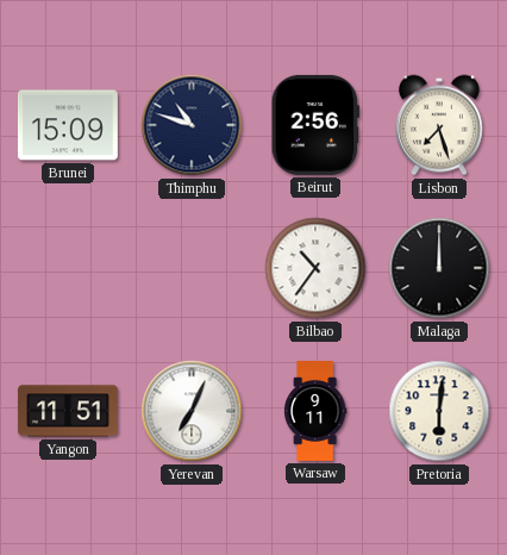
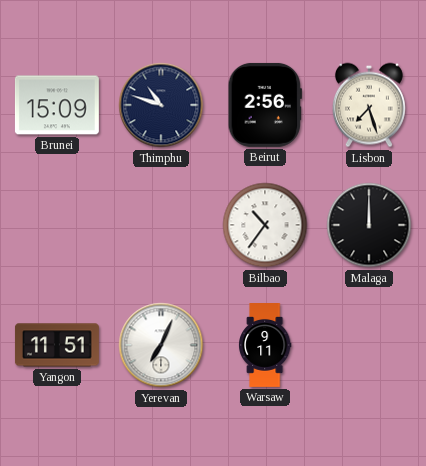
Pretoria: 6:01 -> none (439, 411)
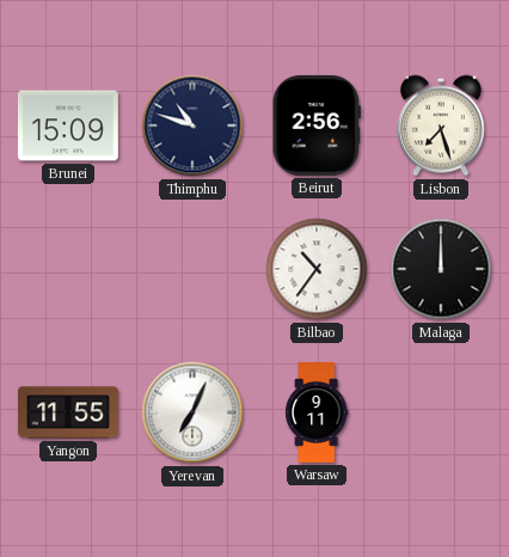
Yangon: 11:51 -> 11:55 (68, 412)
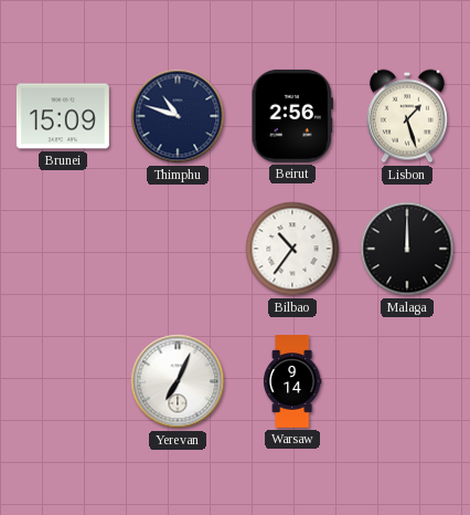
Lisbon: 7:27 -> 1:27 (407, 116)
Yangon: 11:55 -> none (68, 412)
Warsaw: 9:11 -> 9:14 (293, 382)
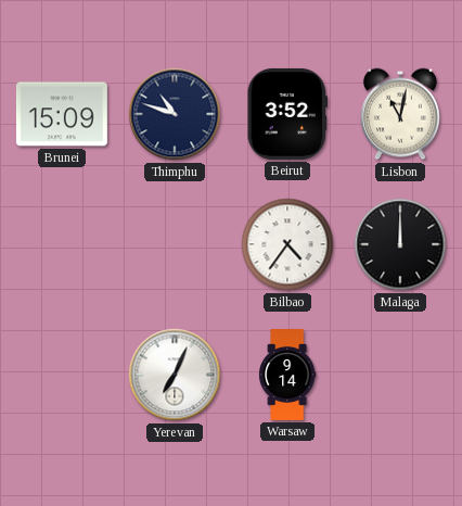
Beirut: 2:56 -> 3:52 (286, 114)
Lisbon: 1:27 -> 11:02 (400, 114)
Bilbao: 10:36 -> 4:36 (287, 244)
